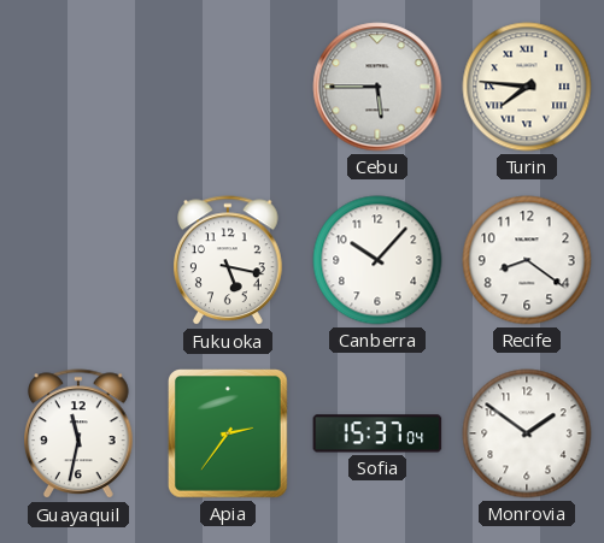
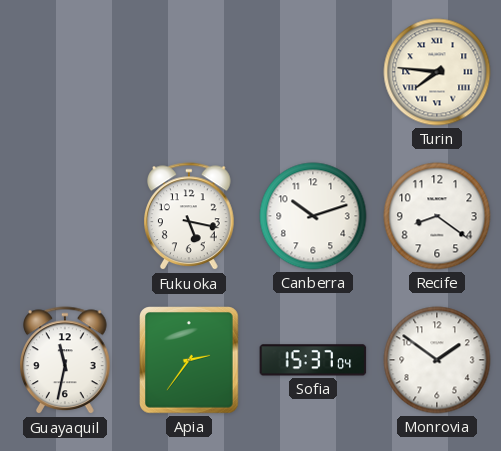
Cebu: 5:45 -> none (377, 87)
Canberra: 10:07 -> 10:12 (313, 216)
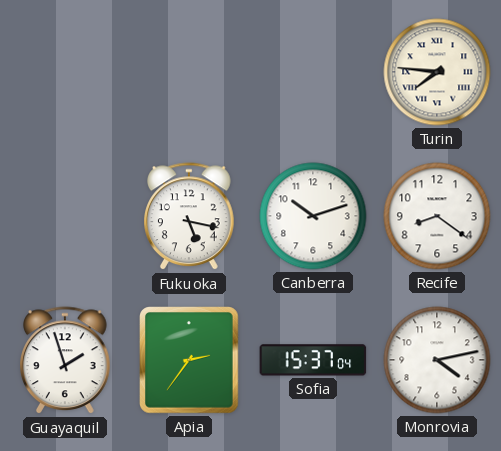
Guayaquil: 11:32 -> 1:57 (66, 361)
Monrovia: 1:51 -> 4:13 (437, 360)
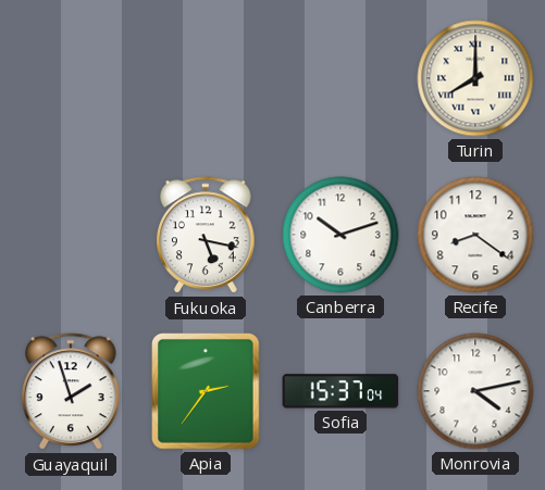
Turin: 7:46 -> 8:00 (475, 78)
